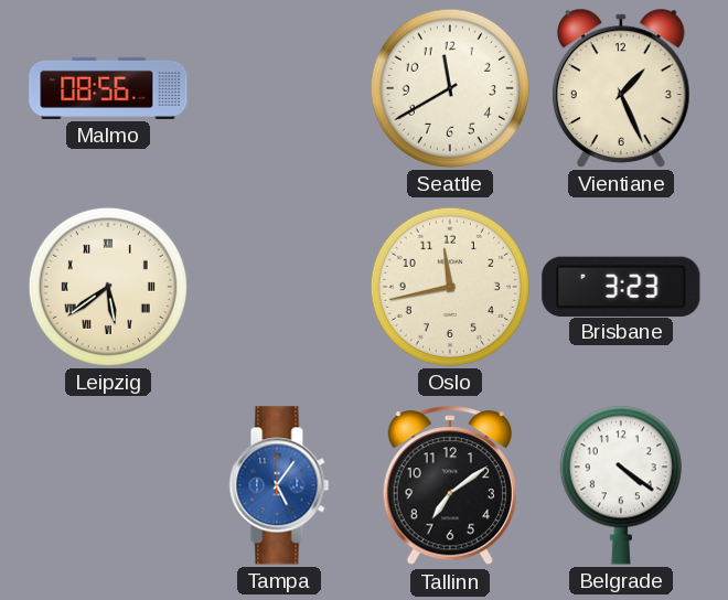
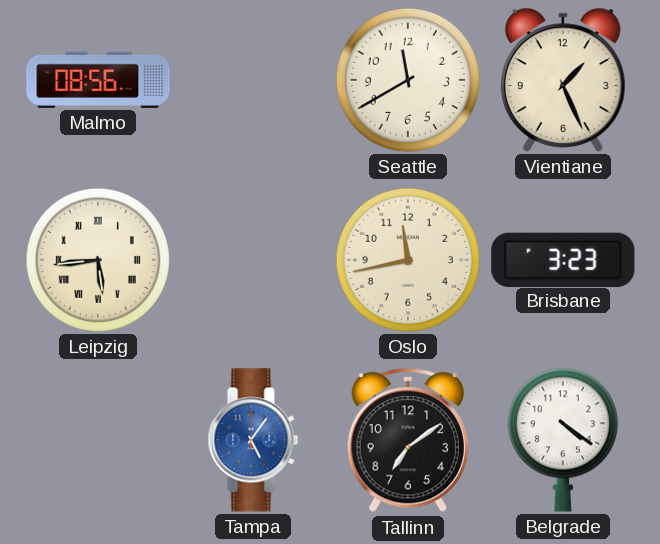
Leipzig: 5:39 -> 5:44 (98, 260)
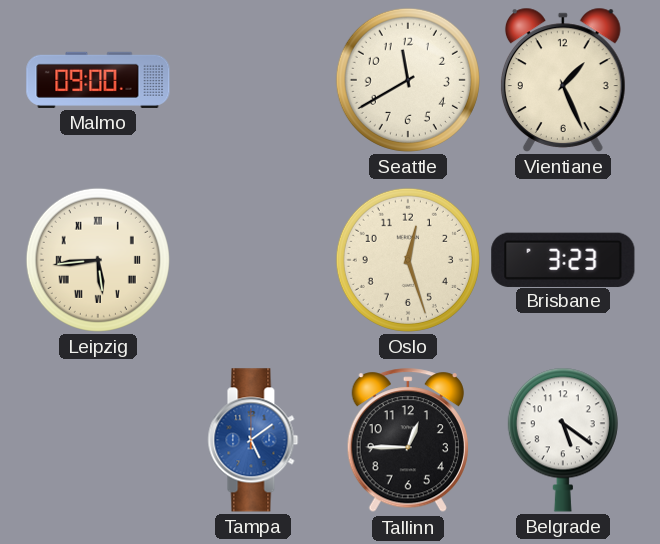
Malmo: 08:56 -> 09:00 (98, 80)
Oslo: 11:43 -> 12:27 (408, 260)
Tampa: 5:06 -> 5:09 (253, 440)
Tallinn: 7:09 -> 12:45 (408, 441)
Belgrade: 4:21 -> 5:21 (563, 440)
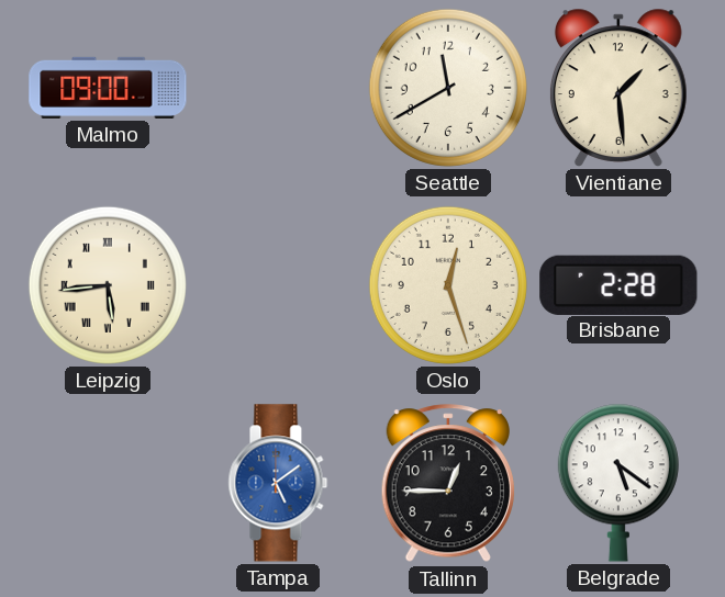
Vientiane: 1:26 -> 1:29 (618, 88)
Brisbane: 3:23 -> 2:28 (618, 284)
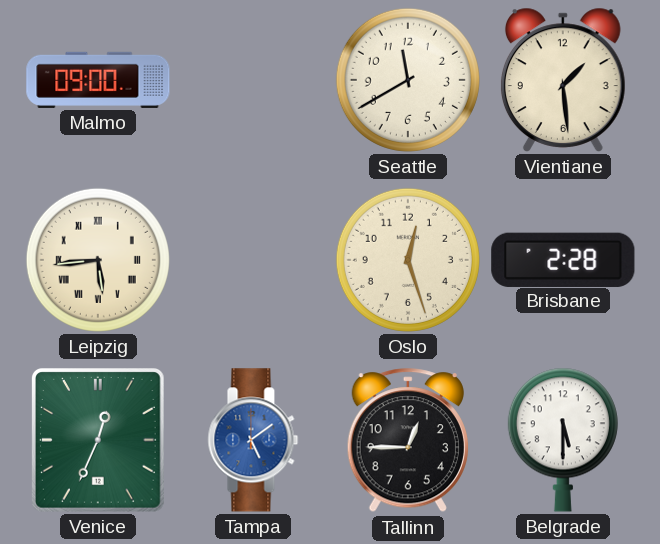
Venice: none -> 12:34 (99, 441)
Belgrade: 5:21 -> 5:30 (563, 440)
